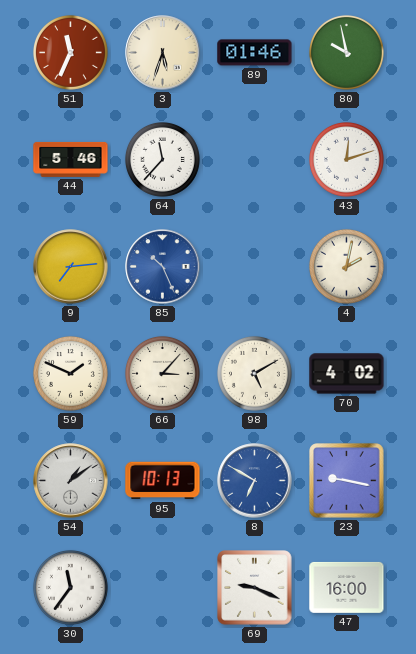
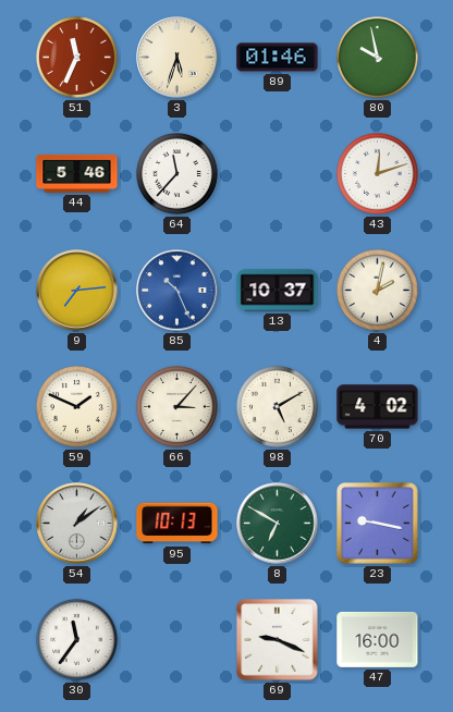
13: none -> 10:37 (278, 291)
8 dial: blue -> green (278, 524)
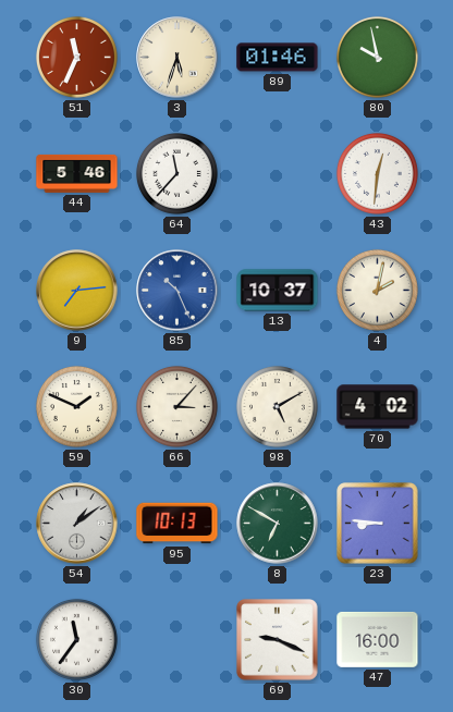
43: 12:12 -> 12:31 (377, 173)
23: 9:17 -> 8:46 (378, 524)
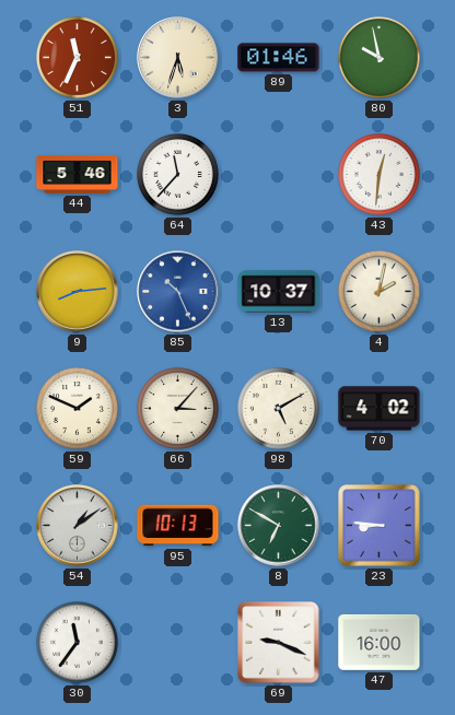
9: 7:14 -> 8:14 (78, 292)
